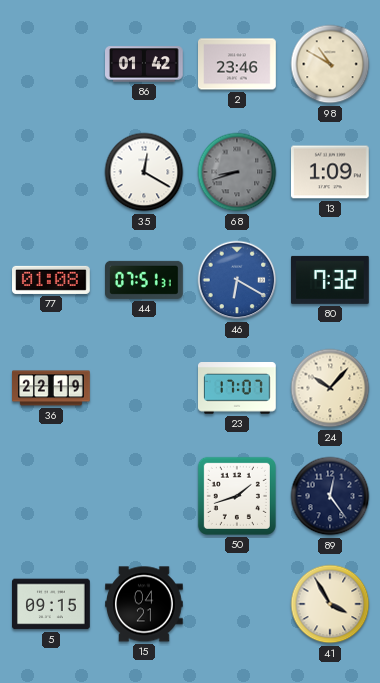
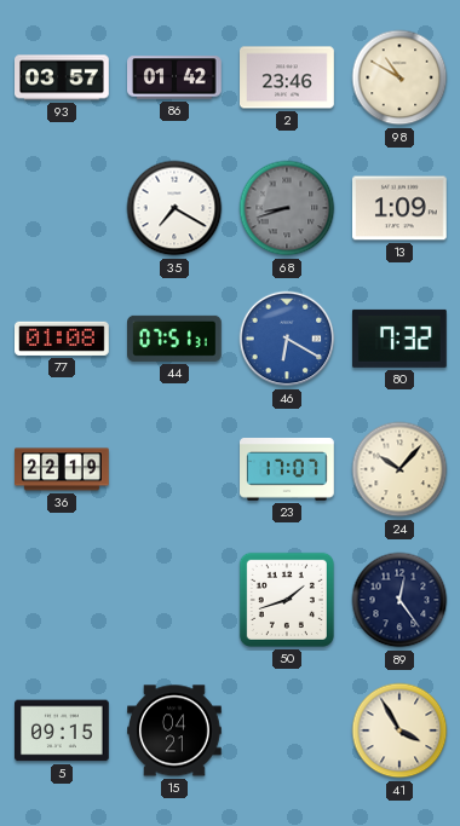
93: none -> 03:57 (63, 77)
35: 12:20 -> 7:20 (174, 208)
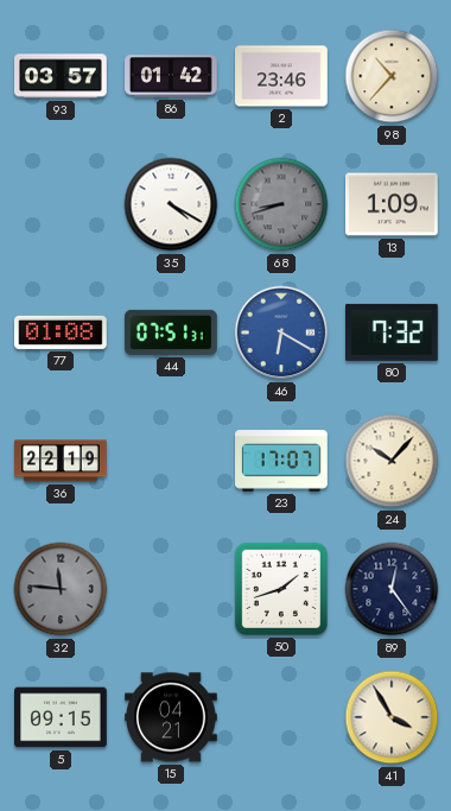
98: 10:50 -> 10:37 (392, 76)
35: 7:20 -> 4:20 (171, 204)
32: none -> 11:46 (61, 589)
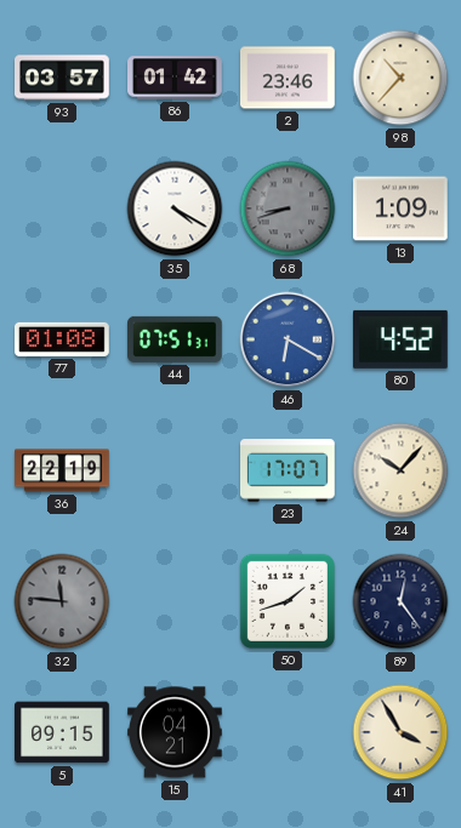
80: 7:32 -> 4:52 (402, 339)
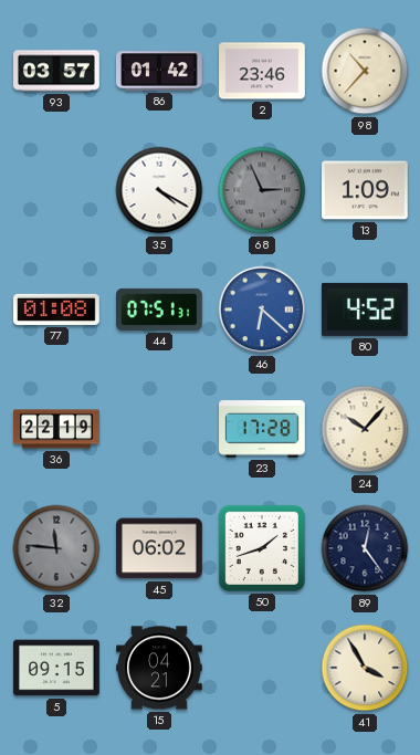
68: 8:42 -> 2:56 (262, 190)
46: 6:20 -> 6:22 (262, 310)
23: 17:07 -> 17:28 (263, 430)
45: none -> 06:02 (159, 548)
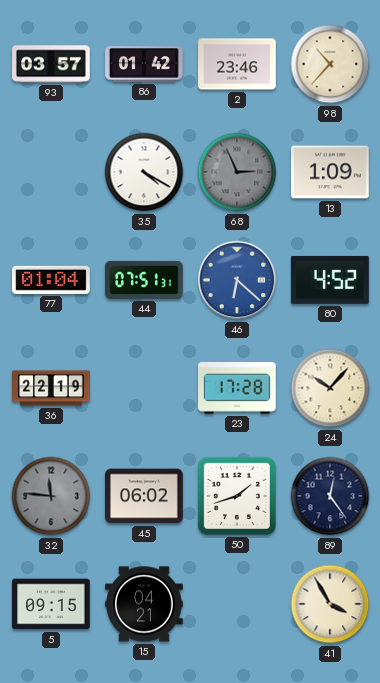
77: 01:08 -> 01:04 (52, 280)
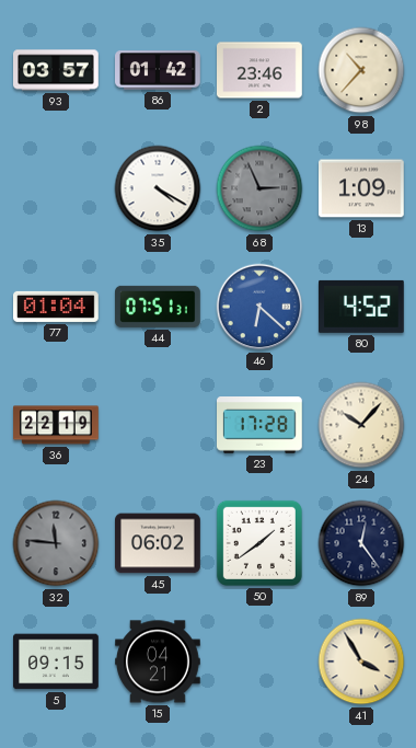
50: 1:42 -> 1:39 (259, 543)
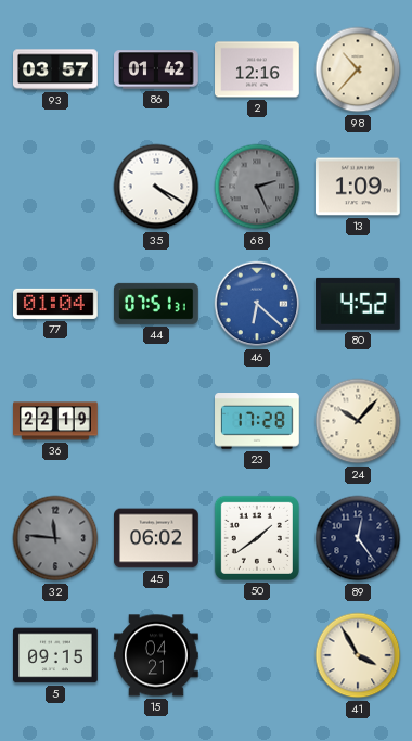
2: 23:46 -> 12:16 (258, 69)
68: 2:56 -> 2:26 (257, 187)
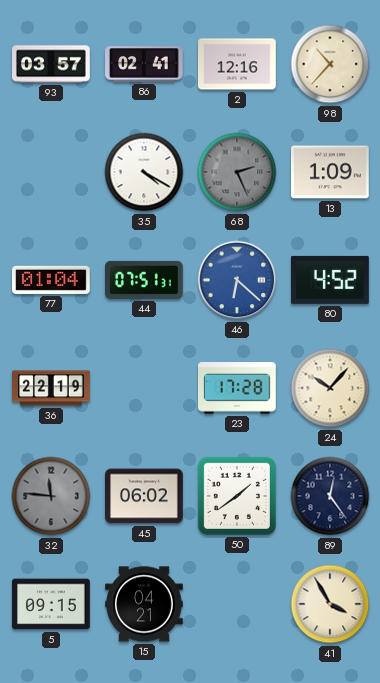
86: 01:42 -> 02:41 (145, 64)
